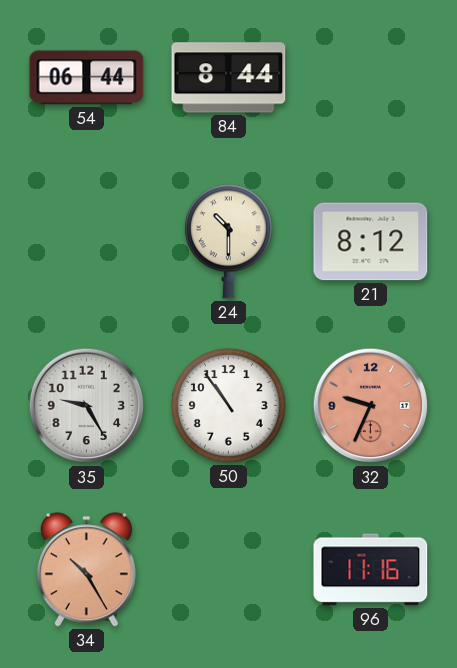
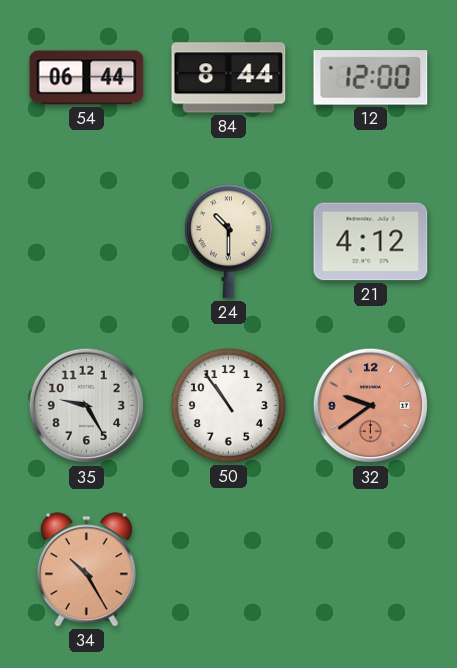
12: none -> 12:00 (371, 78)
21: 8:12 -> 4:12 (371, 242)
32: 9:34 -> 9:39 (371, 406)
96: 11:16 -> none (371, 570)
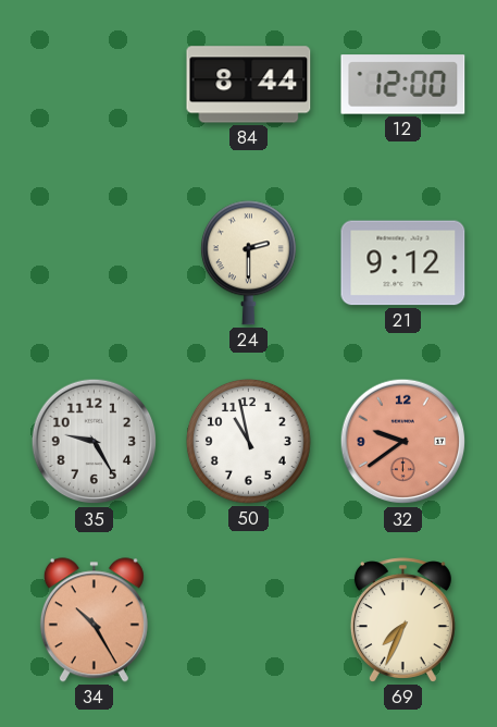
54: 06:44 -> none (87, 78)
24: 10:30 -> 2:30 (248, 263)
21: 4:12 -> 9:12 (403, 263)
50: 10:54 -> 10:58 (248, 441)
69: none -> 7:34 (402, 620)
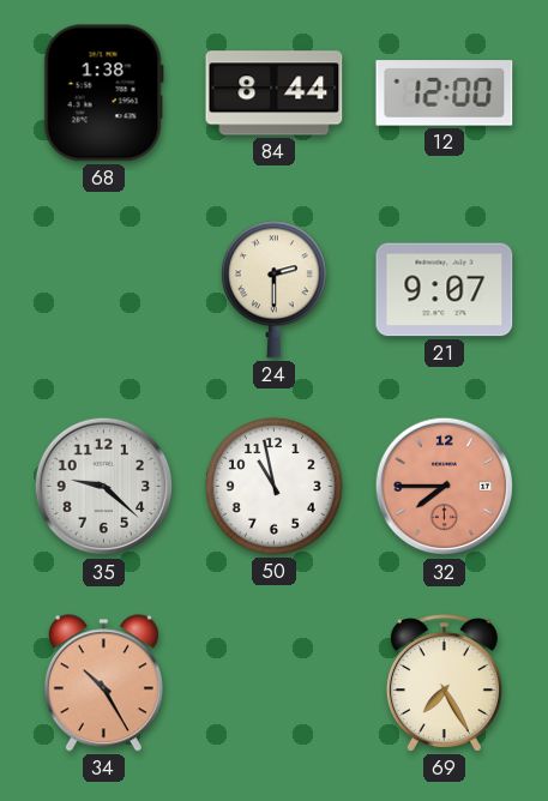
68: none -> 1:38 (103, 94)
21: 9:12 -> 9:07 (445, 290)
35: 9:25 -> 9:22 (104, 487)
32: 9:39 -> 7:45 (445, 487)
69: 7:34 -> 7:25 (444, 683)
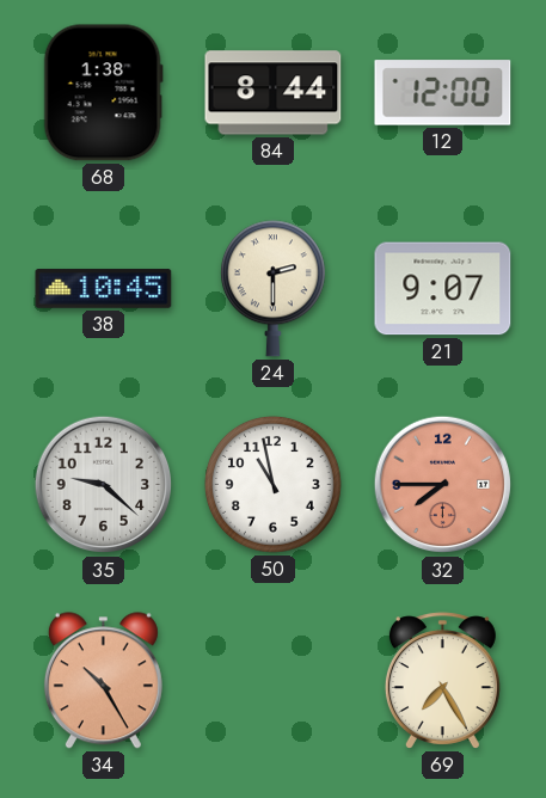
38: none -> 10:45 (104, 289)
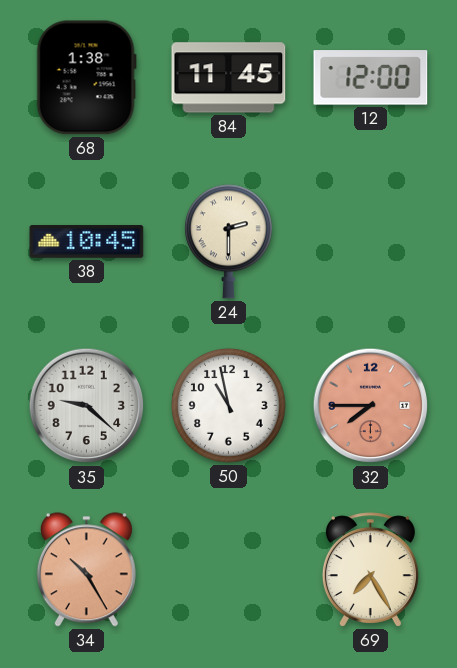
84: 8:44 -> 11:45 (229, 78)
21: 9:07 -> none (443, 289)
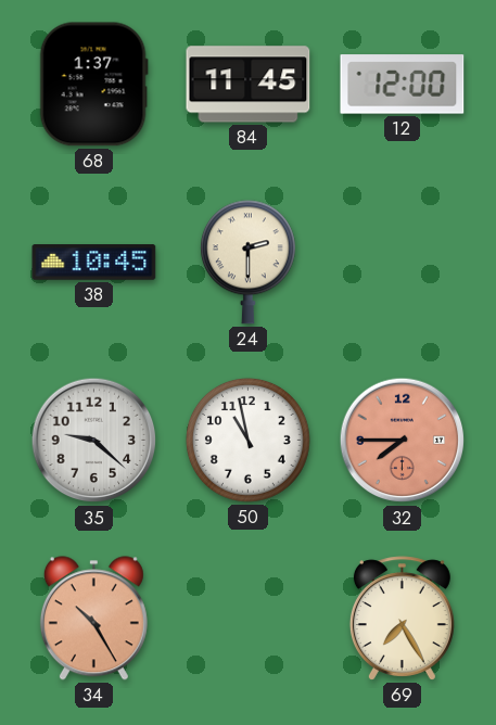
68: 1:38 -> 1:37 (93, 85)
